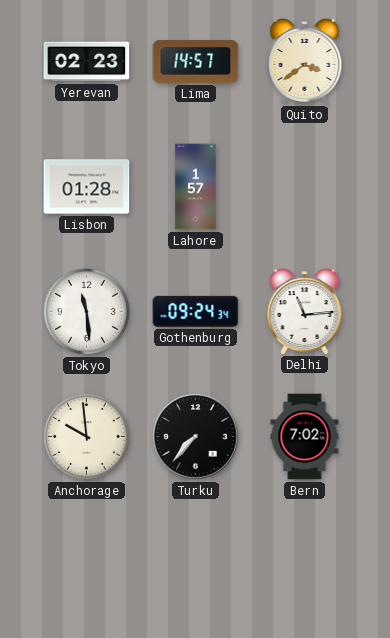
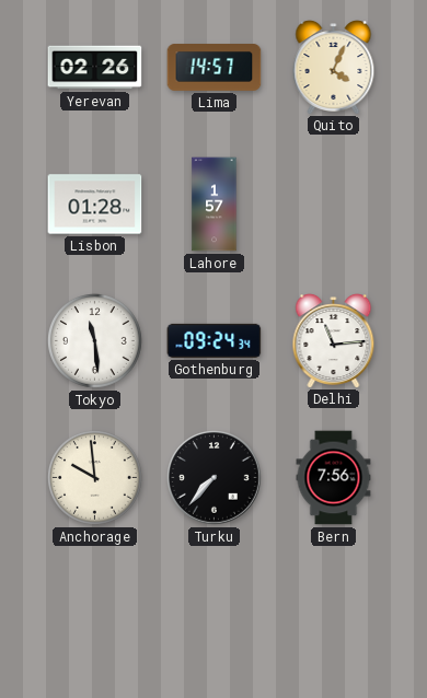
Yerevan: 02:23 -> 02:26 (95, 68)
Quito: 3:39 -> 4:04 (334, 68)
Bern: 7:02 -> 7:56 (334, 478)
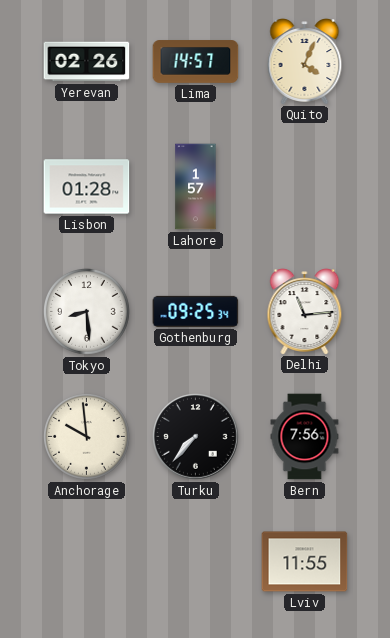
Tokyo: 11:29 -> 8:29 (87, 312)
Gothenburg: 09:24 -> 09:25 (196, 311)
Lviv: none -> 11:55 (305, 562)
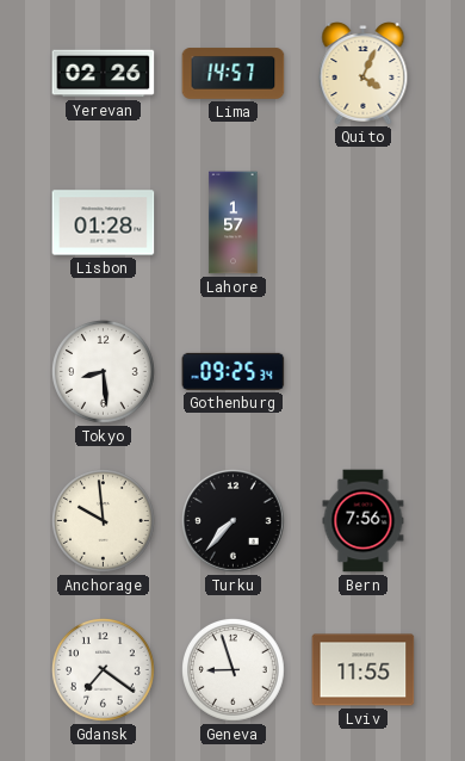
Delhi: 11:14 -> none (305, 312)
Gdansk: none -> 7:21 (104, 670)
Geneva: none -> 8:57 (234, 670)
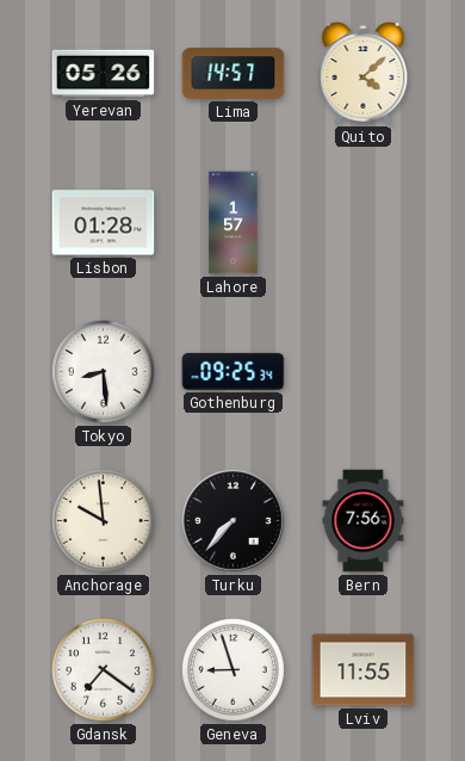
Yerevan: 02:26 -> 05:26 (104, 74)
Quito: 4:04 -> 4:08 (364, 74)
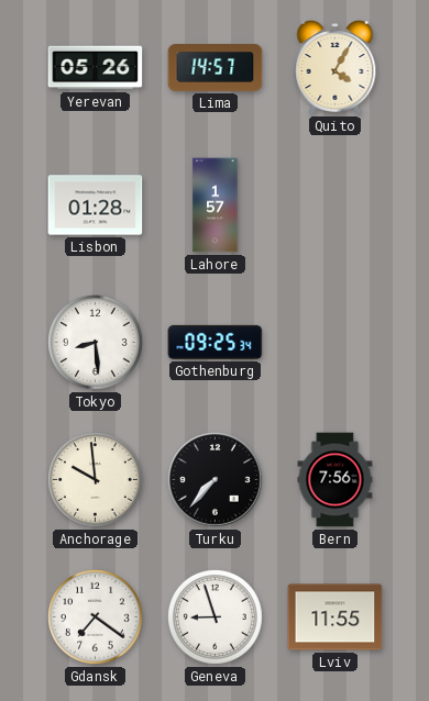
Quito: 4:08 -> 4:05 (335, 68)
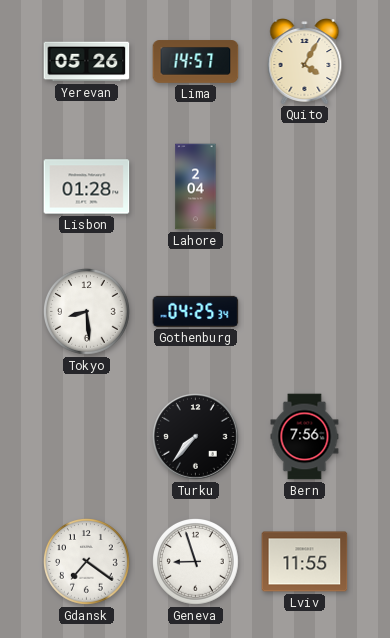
Lahore: 1:57 -> 2:04 (196, 187)
Gothenburg: 09:25 -> 04:25 (196, 311)
Anchorage: 9:59 -> none (96, 480)
